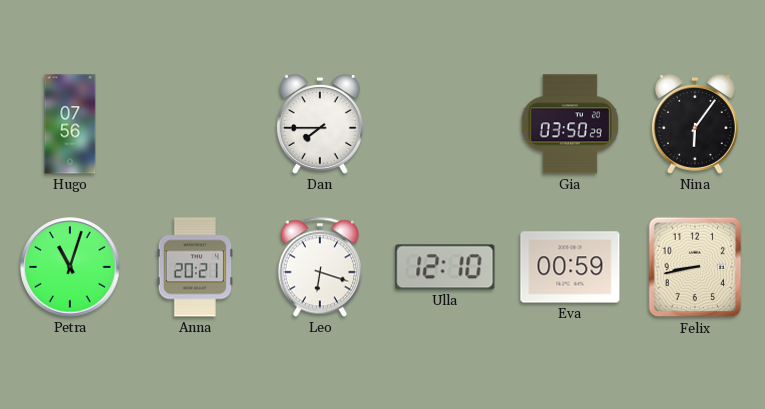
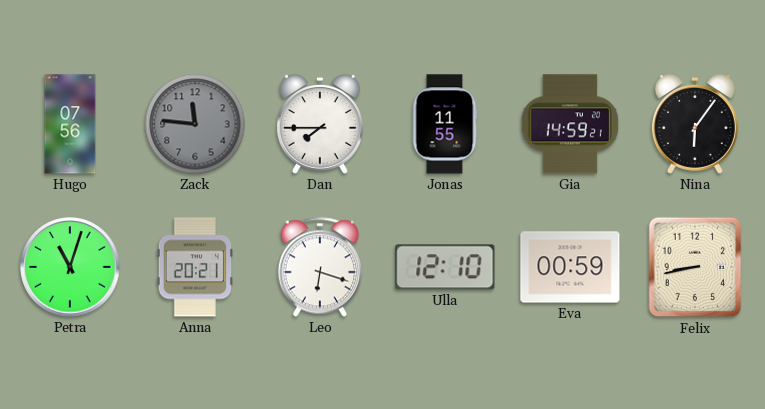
Zack: none -> 11:46 (195, 124)
Jonas: none -> 11:55 (445, 124)
Gia: 03:50 -> 14:59 (570, 124)
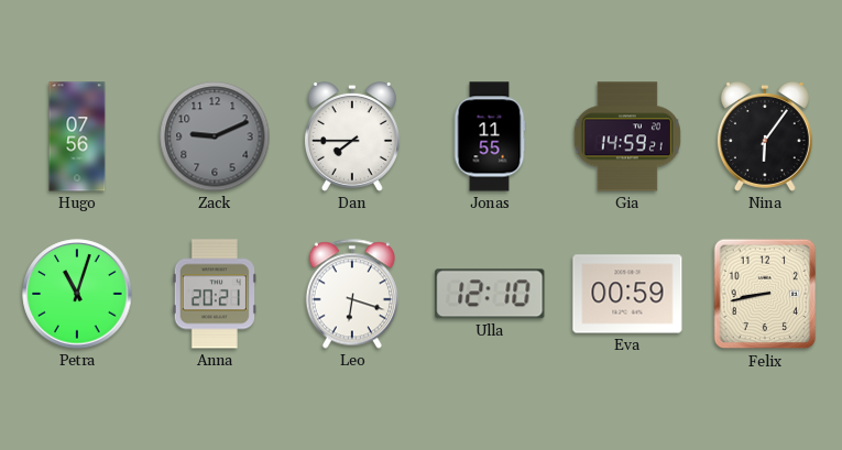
Zack: 11:46 -> 9:11 (215, 136)
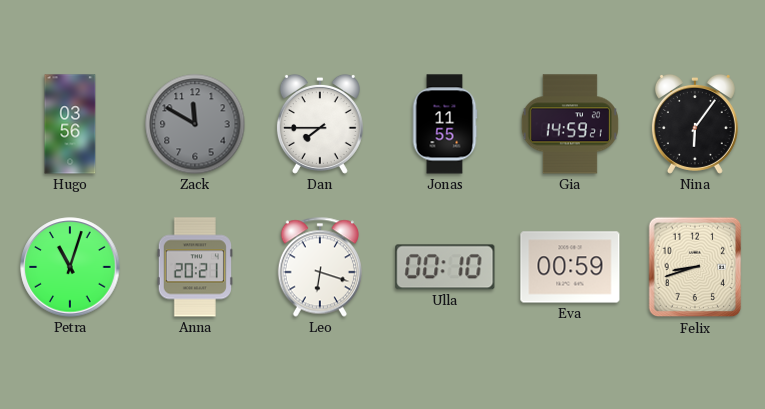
Hugo: 07:56 -> 03:56 (70, 124)
Zack: 9:11 -> 11:50 (195, 124)
Ulla: 12:10 -> 00:10 (445, 267)
Felix: 8:43 -> 8:42 (695, 267)
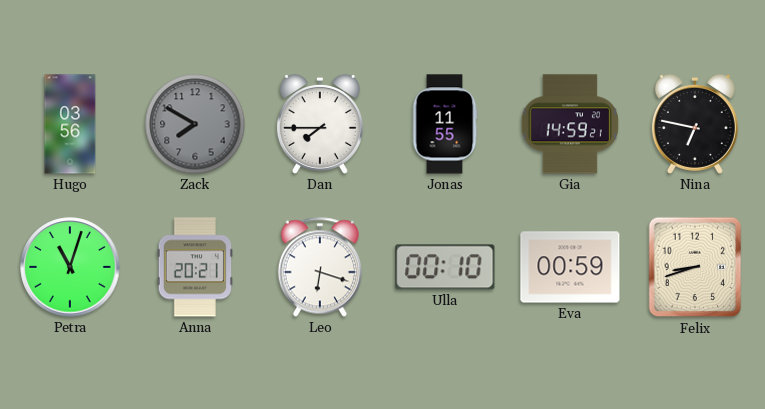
Zack: 11:50 -> 7:50 (195, 124)
Nina: 6:06 -> 6:47 (695, 125)
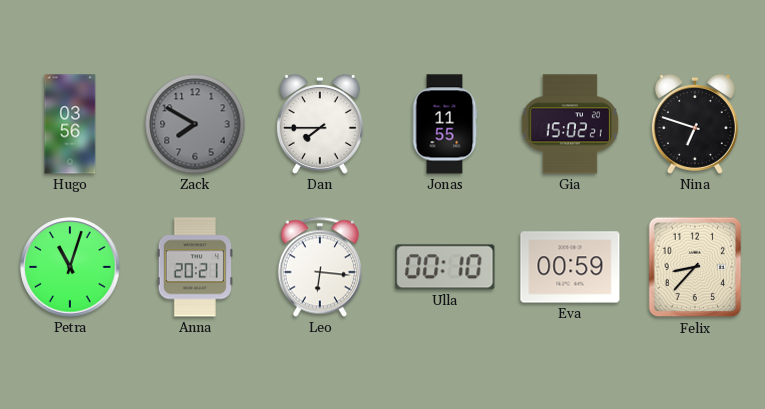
Gia: 14:59 -> 15:02 (570, 124)
Nina: 6:47 -> 6:48 (695, 125)
Leo: 6:18 -> 6:16 (319, 267)
Felix: 8:42 -> 8:37 (695, 267)
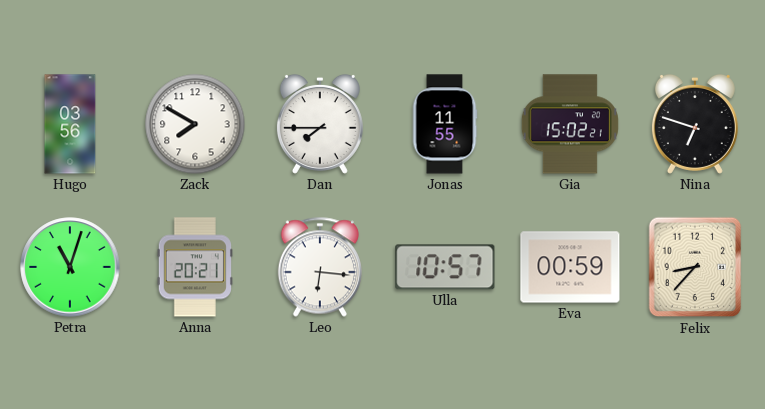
Zack dial: grey -> white (195, 124)
Ulla: 00:10 -> 10:57 (445, 267)
